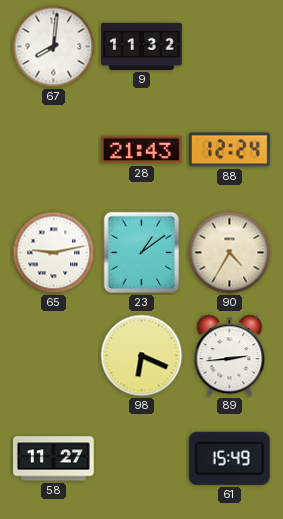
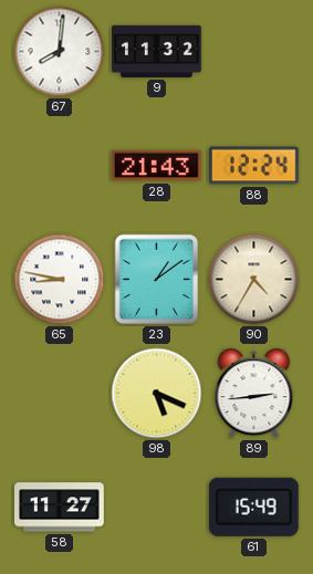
65: 9:13 -> 8:47 (60, 280)
98: 6:19 -> 5:19 (157, 394)
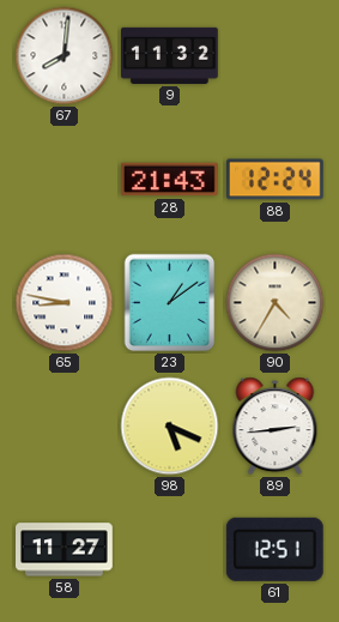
61: 15:49 -> 12:51 (274, 549)
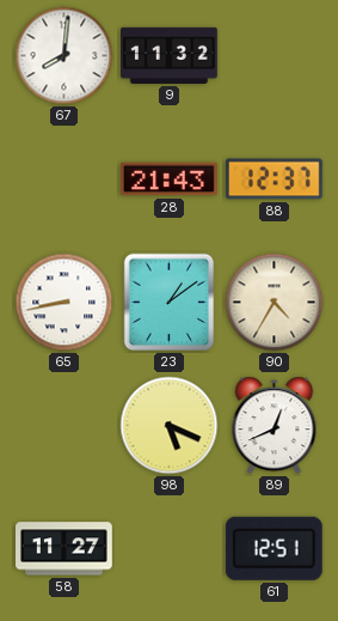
88: 12:24 -> 12:37 (274, 179)
65: 8:47 -> 8:43 (64, 303)
89: 2:44 -> 12:41 (275, 426)
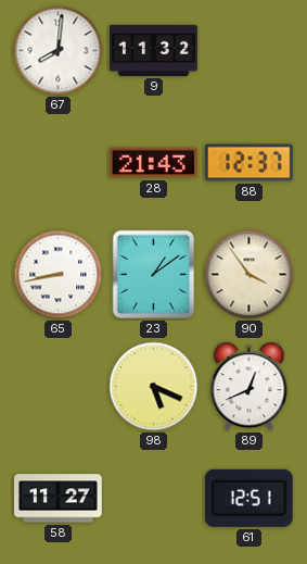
90: 4:35 -> 3:54 (250, 275)
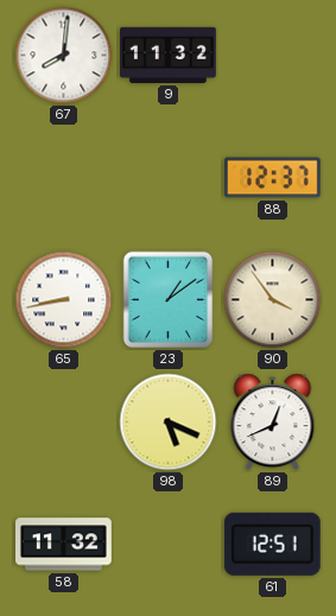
28: 21:43 -> none (153, 163)
58: 11:27 -> 11:32 (64, 545)
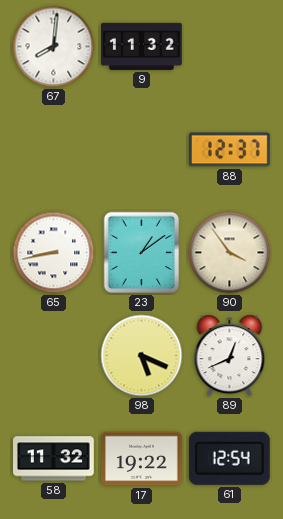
17: none -> 19:22 (142, 459)
61: 12:51 -> 12:54 (229, 458)
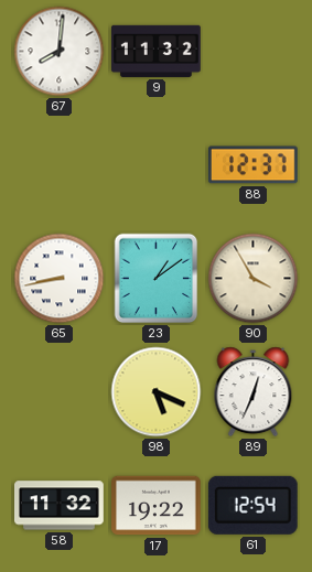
90: 3:54 -> 3:55 (254, 279)
89: 12:41 -> 12:34 (254, 392)
